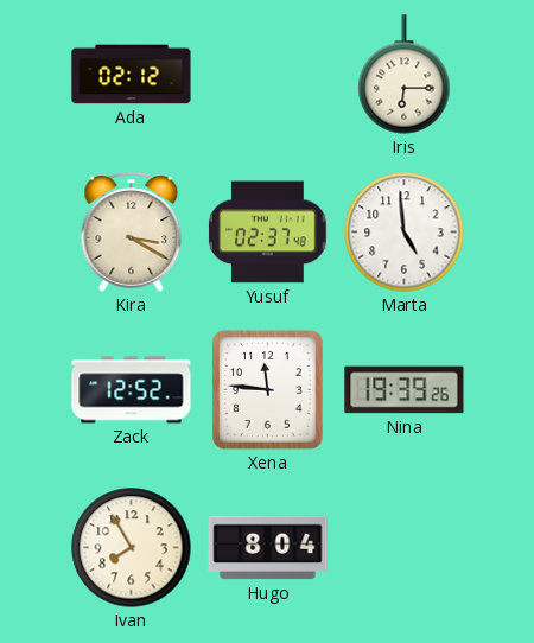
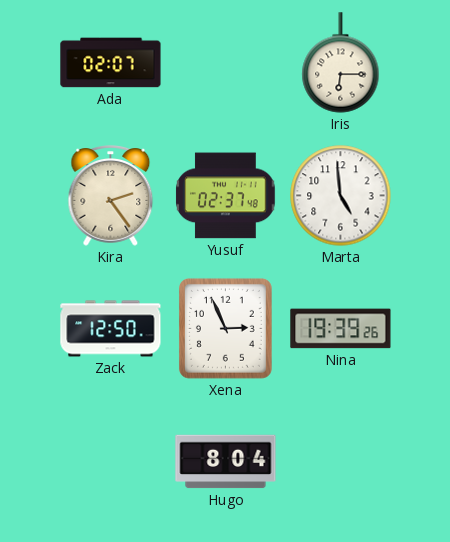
Ada: 02:12 -> 02:07 (111, 63)
Kira: 3:20 -> 2:24 (111, 196)
Zack: 12:52 -> 12:50 (111, 329)
Xena: 11:46 -> 2:56 (225, 328)
Ivan: 7:55 -> none (132, 548)
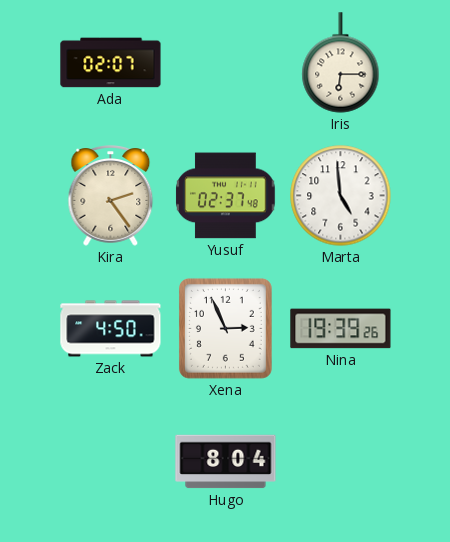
Zack: 12:50 -> 4:50 (111, 329)
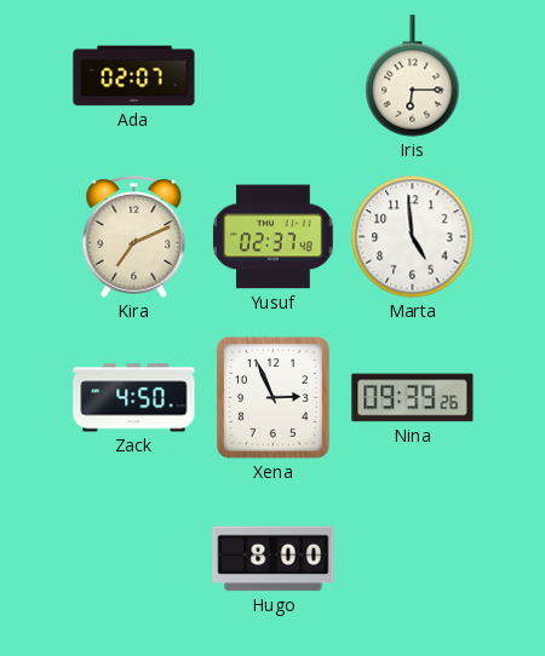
Kira: 2:24 -> 7:11 (134, 237)
Nina: 19:39 -> 09:39 (413, 398)
Hugo: 8:04 -> 8:00 (274, 559)
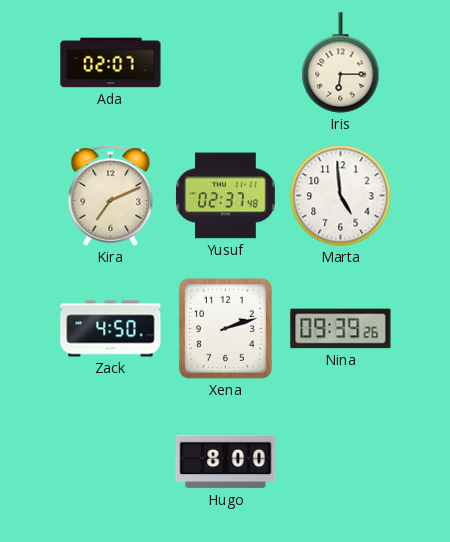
Xena: 2:56 -> 2:12 (225, 328)
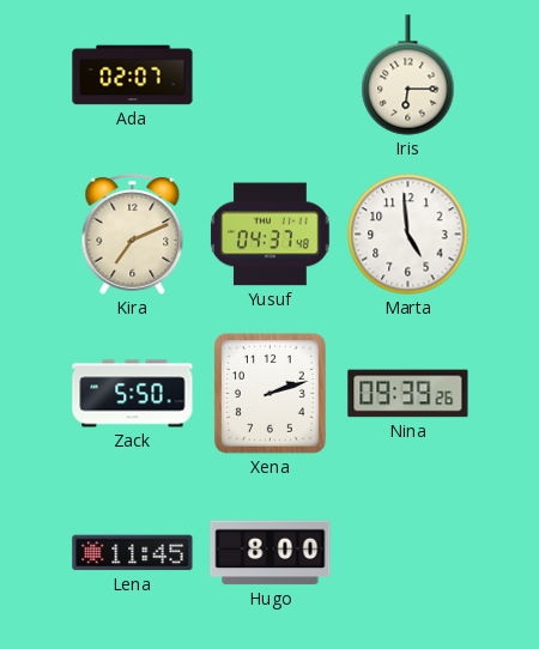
Yusuf: 02:37 -> 04:37 (271, 235)
Zack: 4:50 -> 5:50 (133, 394)
Lena: none -> 11:45 (133, 553)
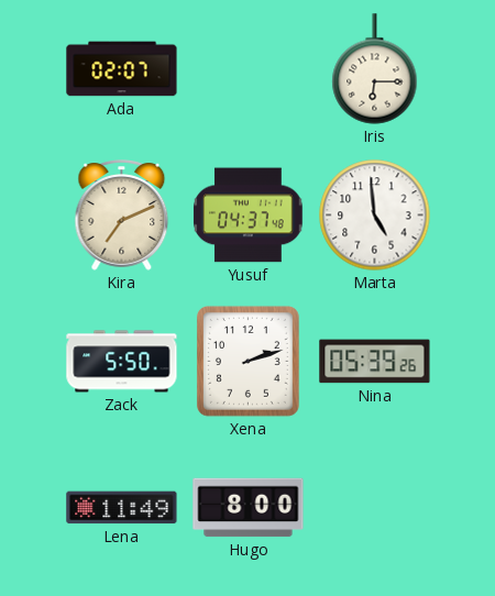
Nina: 09:39 -> 05:39 (375, 362)
Lena: 11:45 -> 11:49 (122, 508)
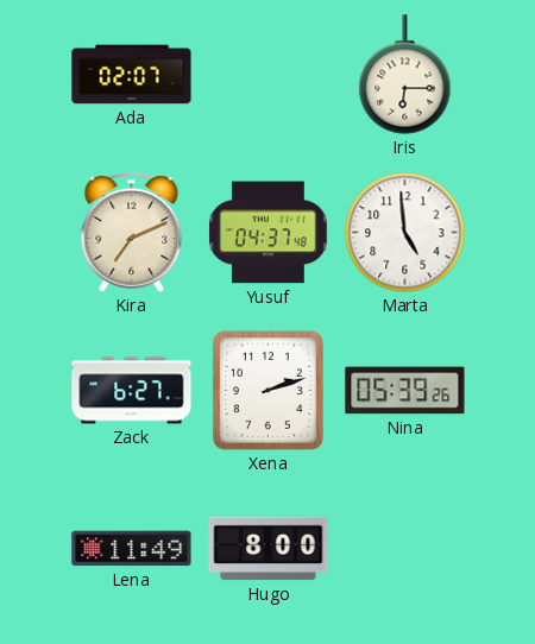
Zack: 5:50 -> 6:27 (132, 391)
